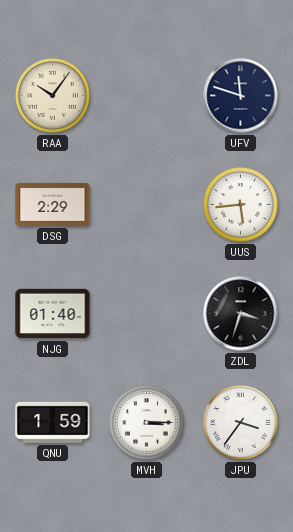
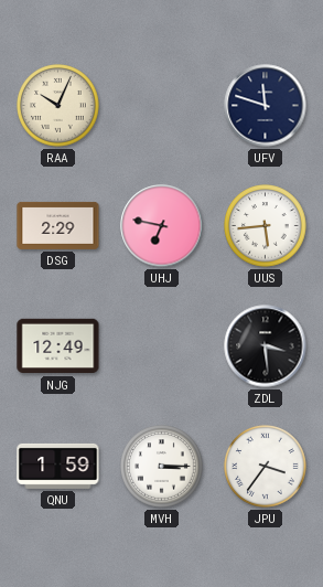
RAA: 10:06 -> 10:04 (58, 106)
UHJ: none -> 6:47 (162, 226)
NJG: 01:40 -> 12:49 (58, 346)
ZDL: 3:33 -> 3:29 (266, 346)
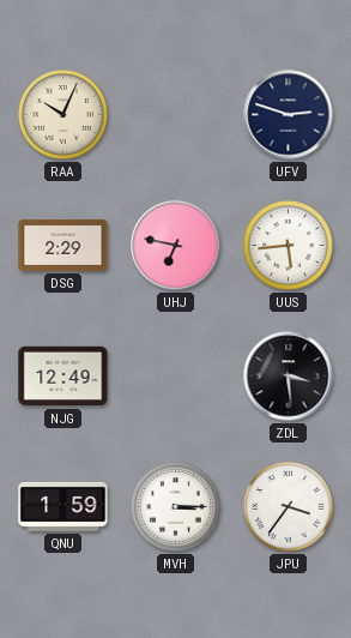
UFV: 11:48 -> 2:48 (289, 115)
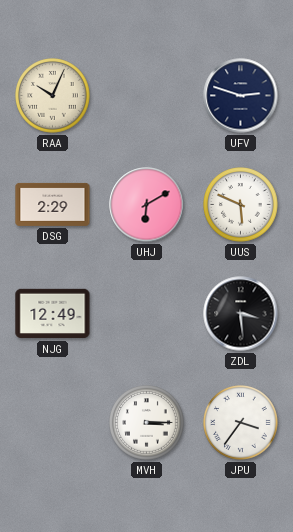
UHJ: 6:47 -> 6:10 (147, 205)
UUS: 5:44 -> 5:49 (241, 205)
QNU: 1:59 -> none (63, 506)
